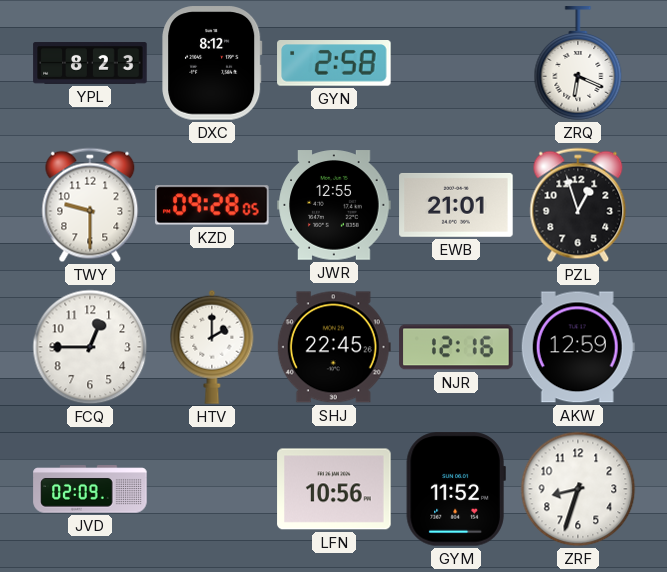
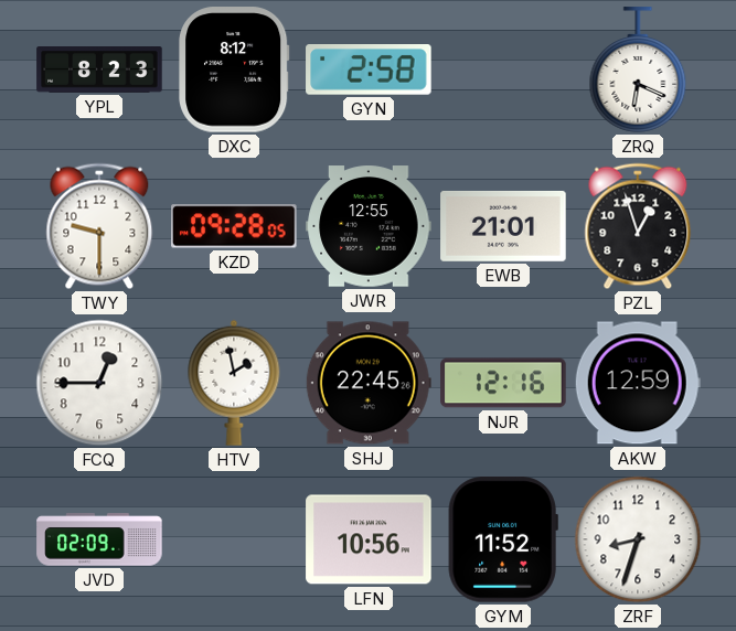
HTV: 2:00 -> 1:58 (234, 383)
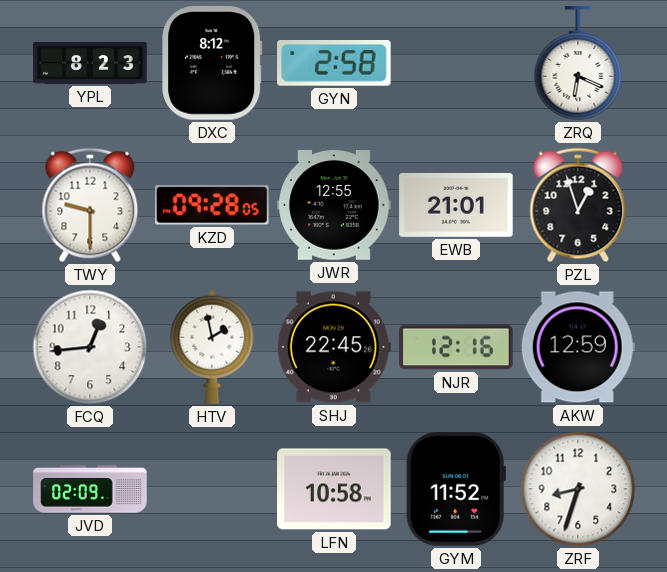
FCQ: 12:45 -> 12:44 (90, 347)
LFN: 10:56 -> 10:58 (334, 489)
